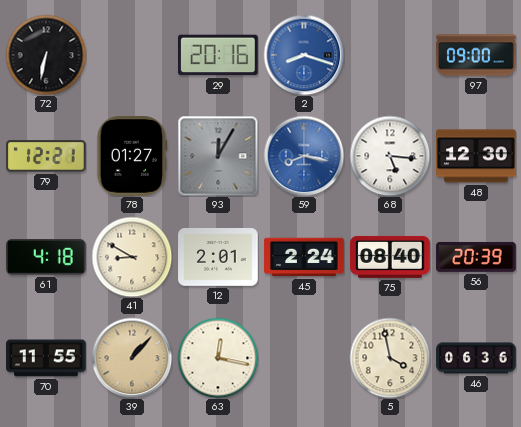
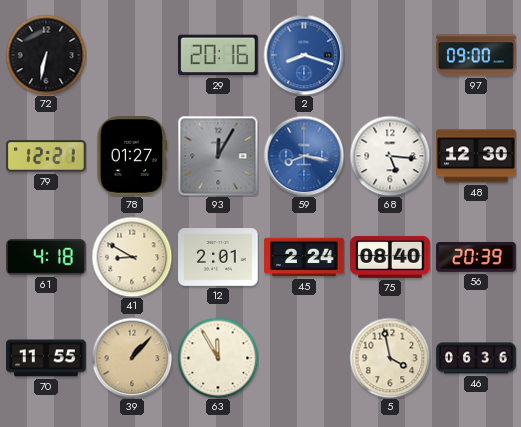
63: 12:17 -> 11:55 (218, 358)
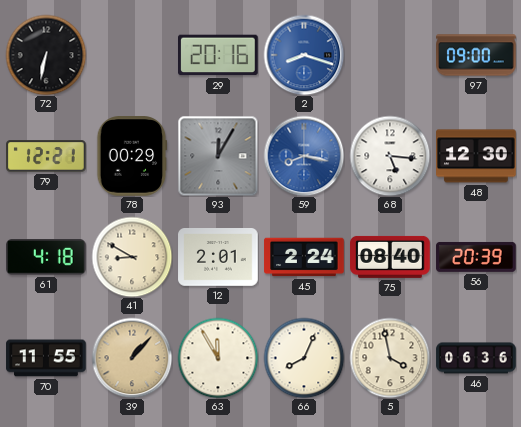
78: 01:27 -> 00:29 (132, 156)
66: none -> 8:04 (304, 358)
